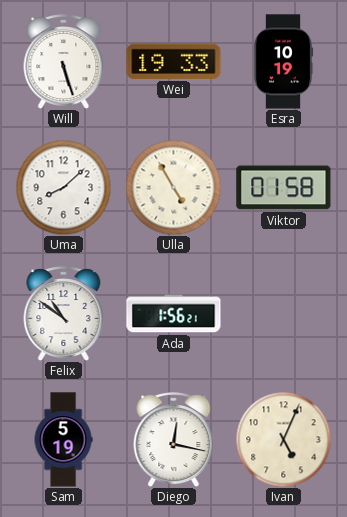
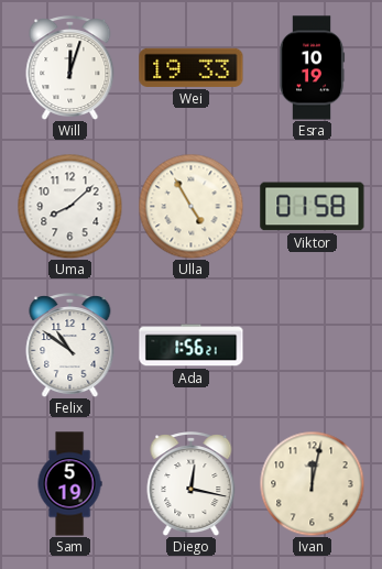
Will: 5:27 -> 12:03 (70, 68)
Ivan: 5:04 -> 12:02 (312, 483)
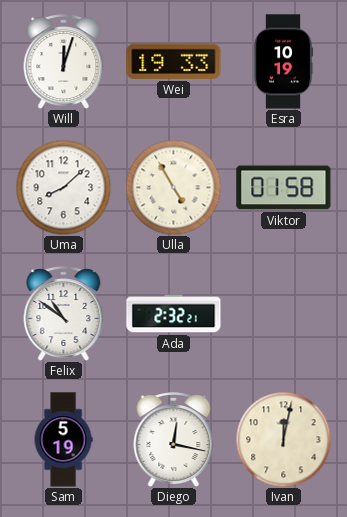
Ada: 1:56 -> 2:32 (174, 314)
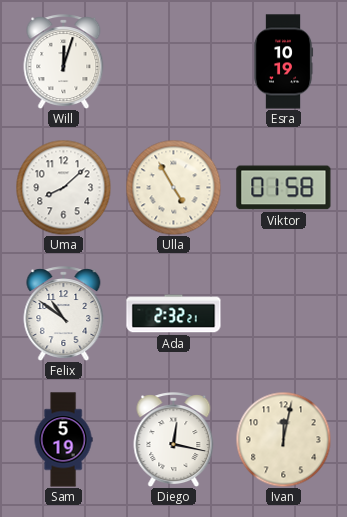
Wei: 19:33 -> none (174, 61)
